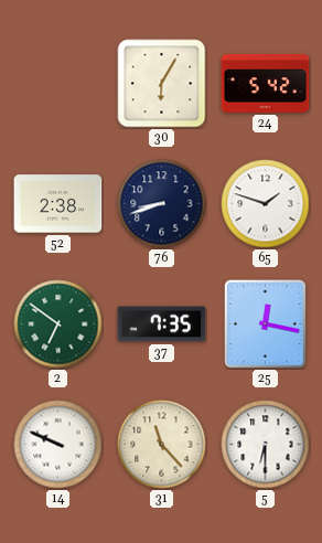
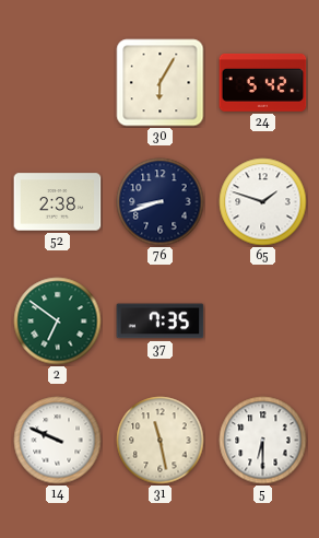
25: 12:17 -> none (266, 324)
31: 11:23 -> 11:28 (161, 441)
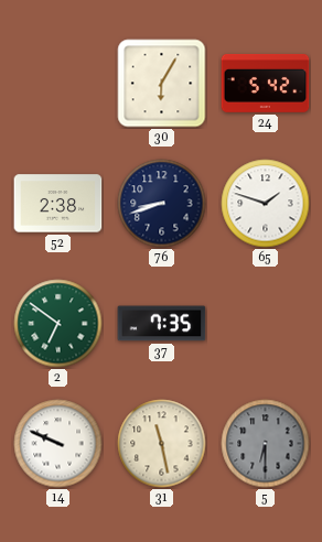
5 dial: white -> grey (266, 444)
